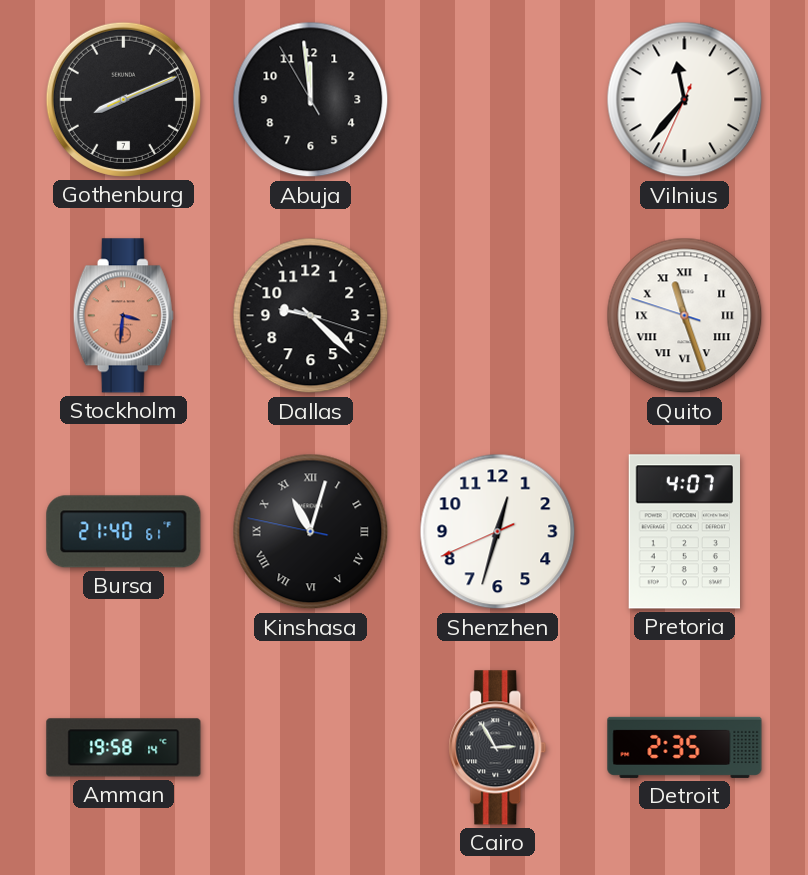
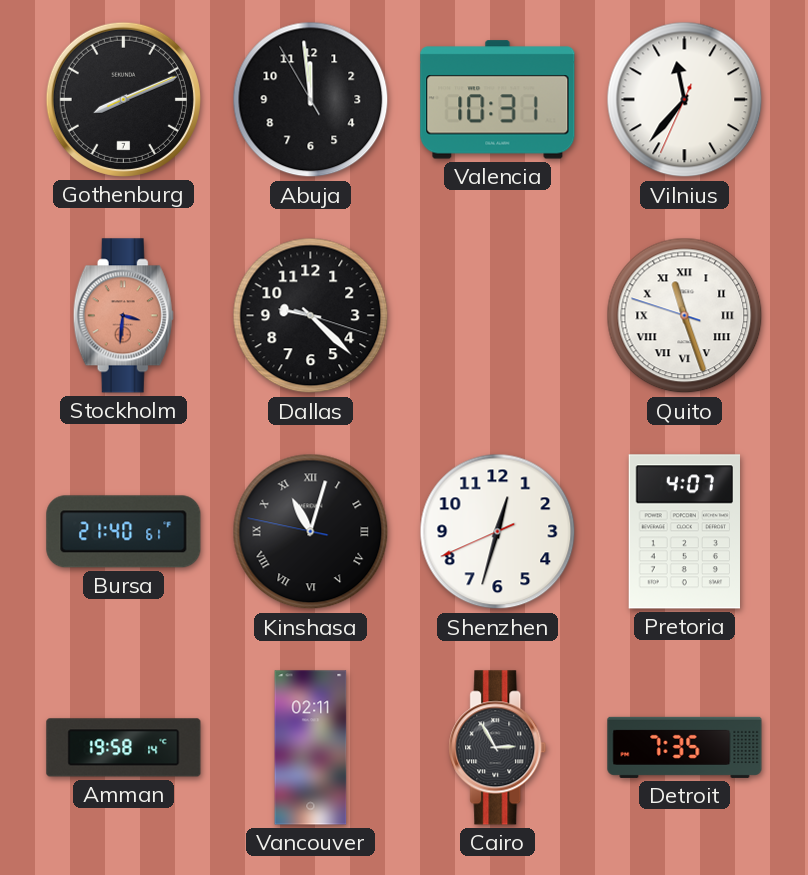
Valencia: none -> 10:31 (498, 100)
Vancouver: none -> 02:11 (311, 748)
Detroit: 2:35 -> 7:35 (685, 747)
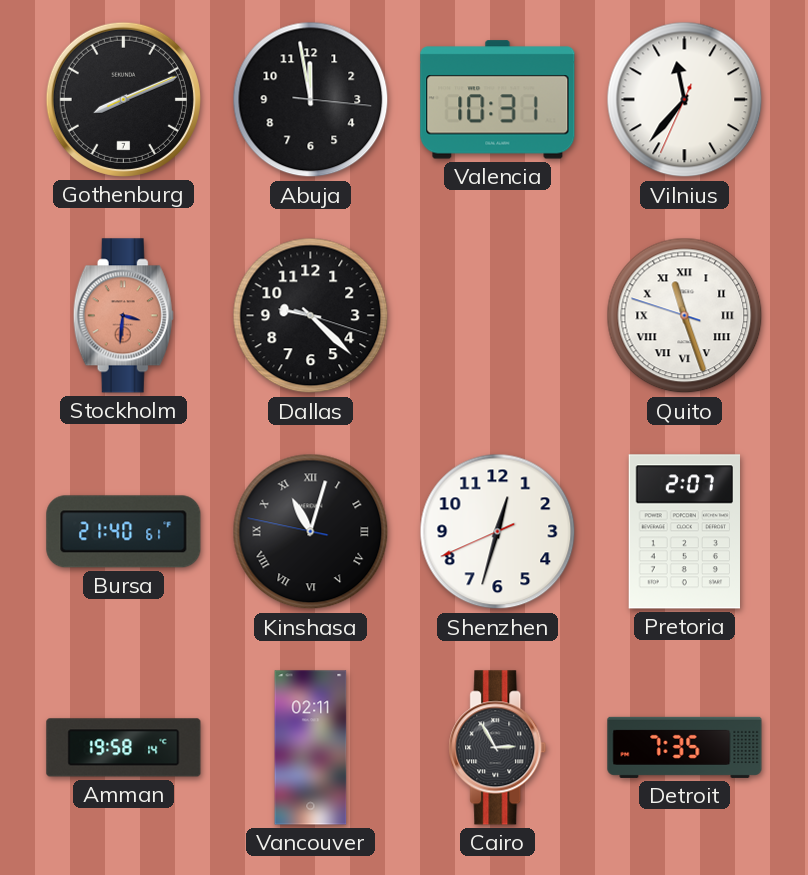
Abuja: 11:58:55 -> 11:58:16 (311, 100)
Pretoria: 4:07 -> 2:07 (684, 532)
